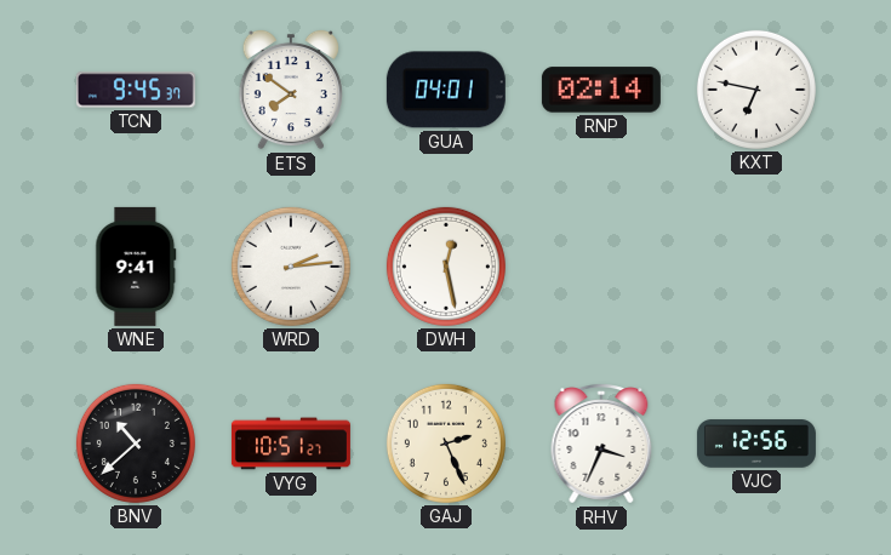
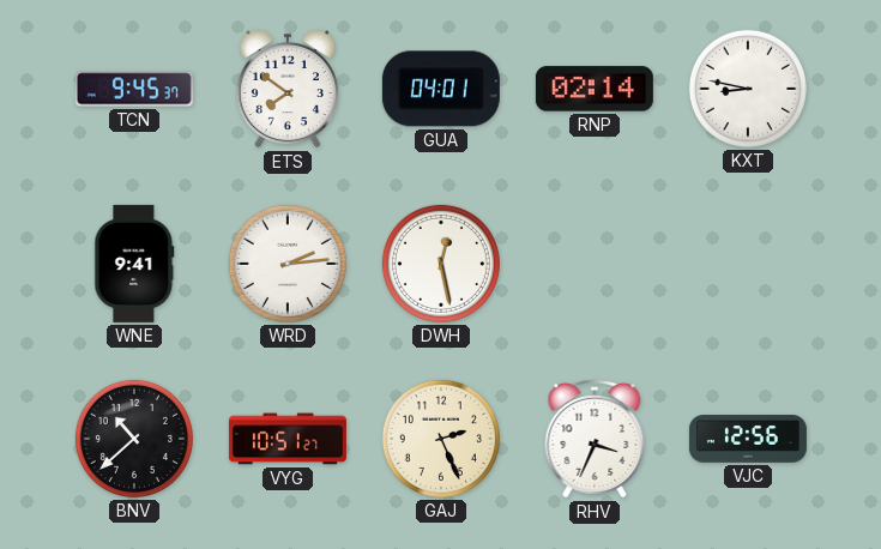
KXT: 6:47 -> 8:47 (748, 89)
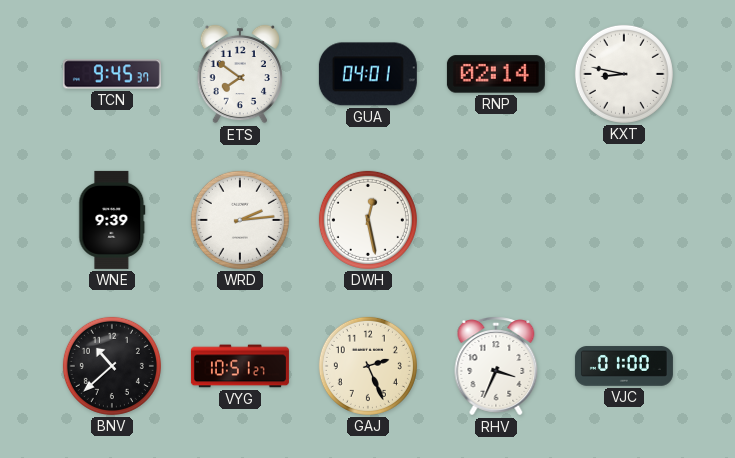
WNE: 9:41 -> 9:39 (112, 220)
VJC: 12:56 -> 01:00 (624, 366)
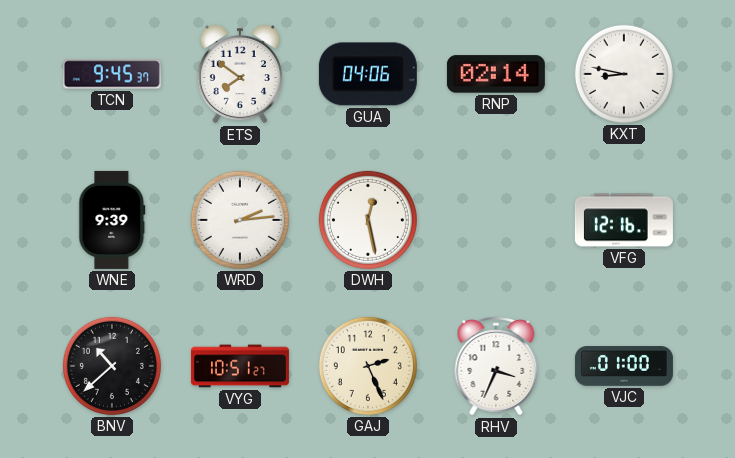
GUA: 04:01 -> 04:06 (368, 74)
VFG: none -> 12:16 (624, 220)
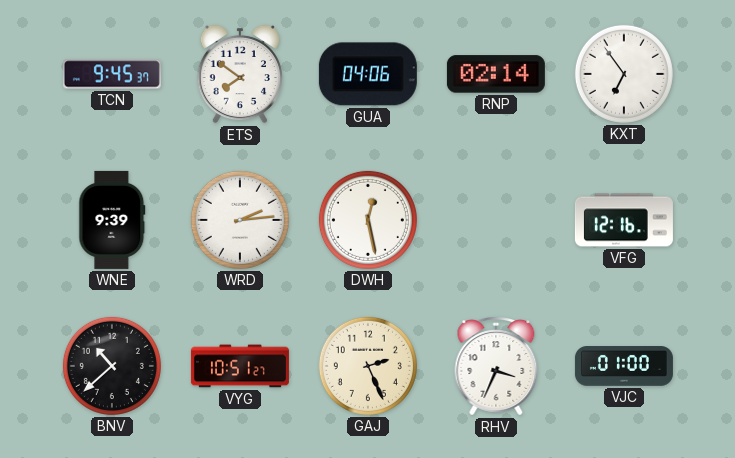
KXT: 8:47 -> 6:54 (624, 74)
